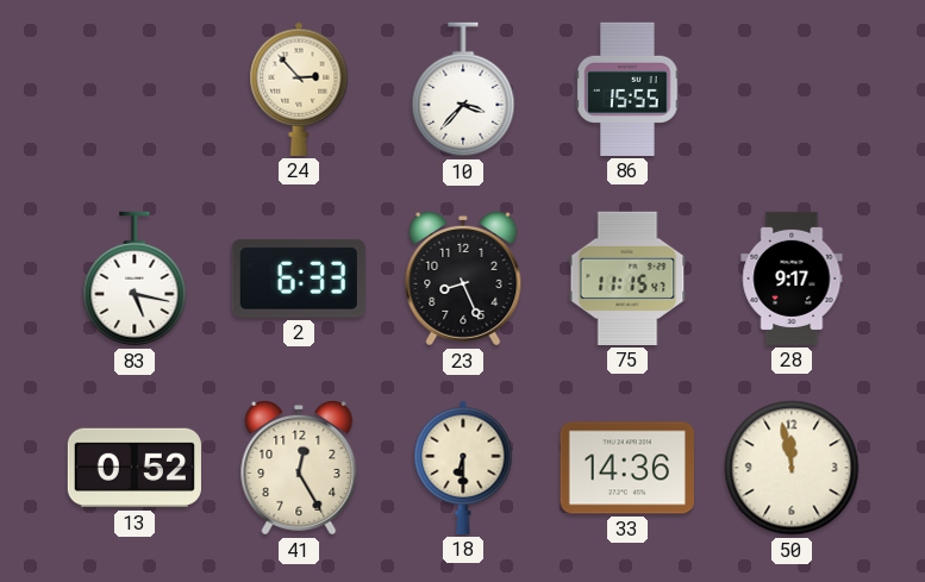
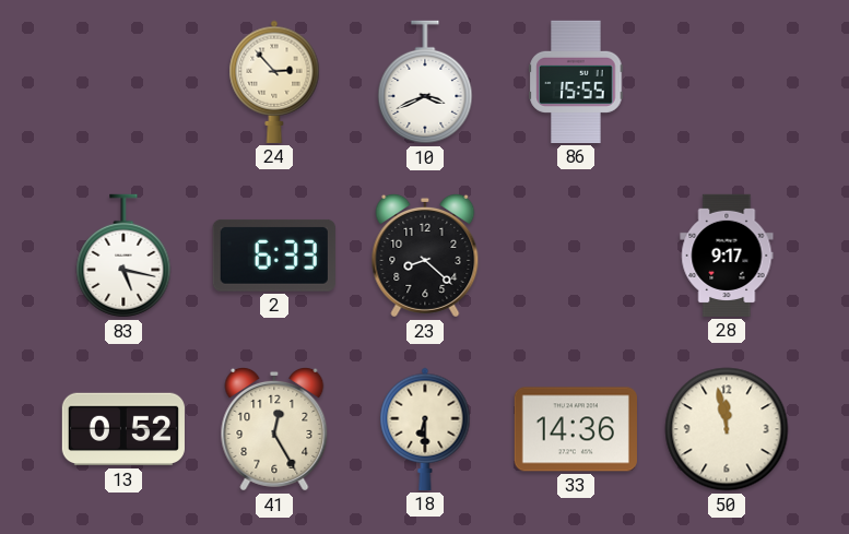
10: 3:37 -> 3:41 (425, 82)
23: 8:26 -> 8:22 (425, 256)
75: 11:15 -> none (627, 279)
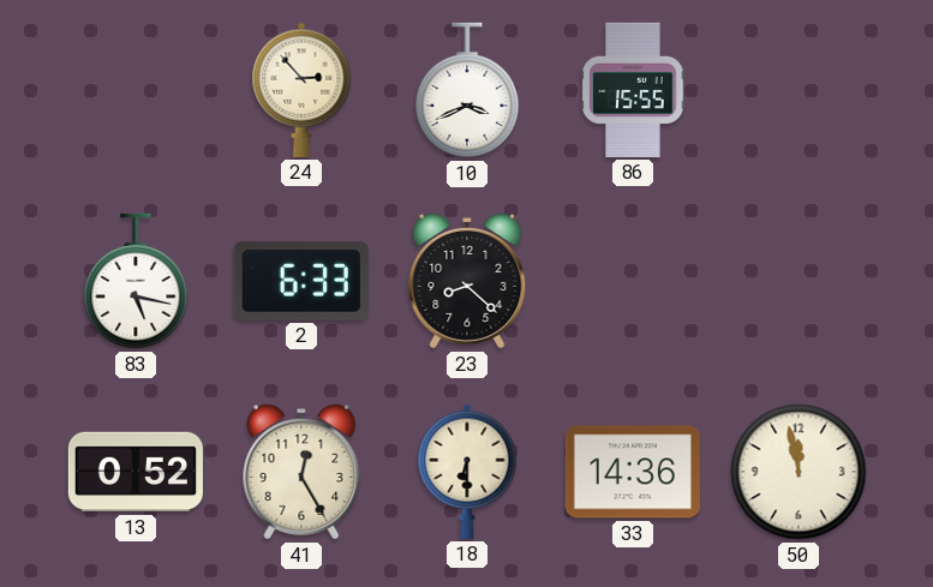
28: 9:17 -> none (727, 256)
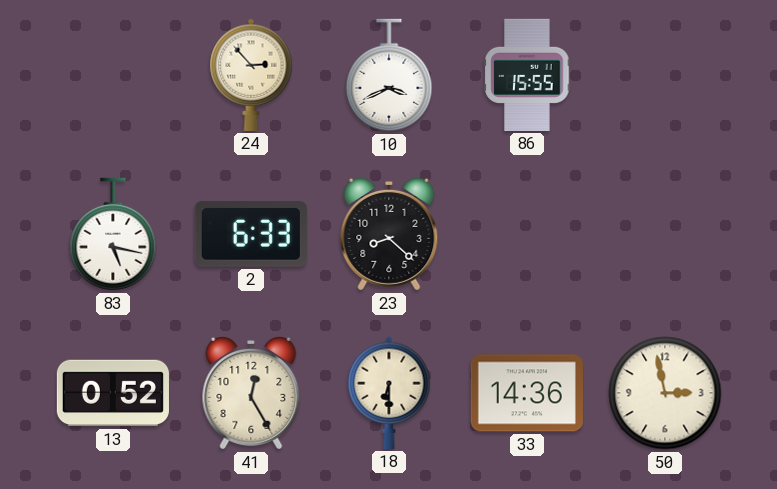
50: 11:58 -> 2:58 (665, 393)
